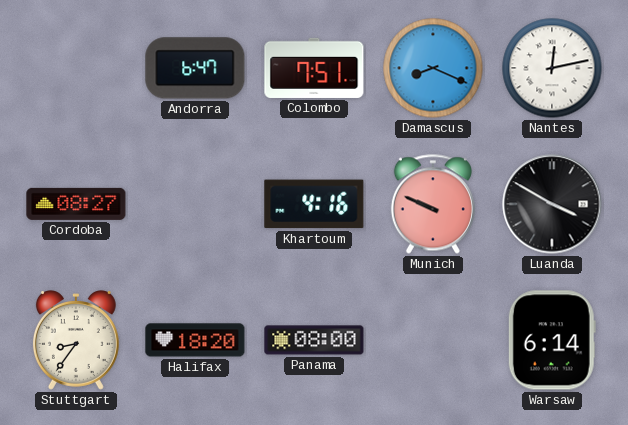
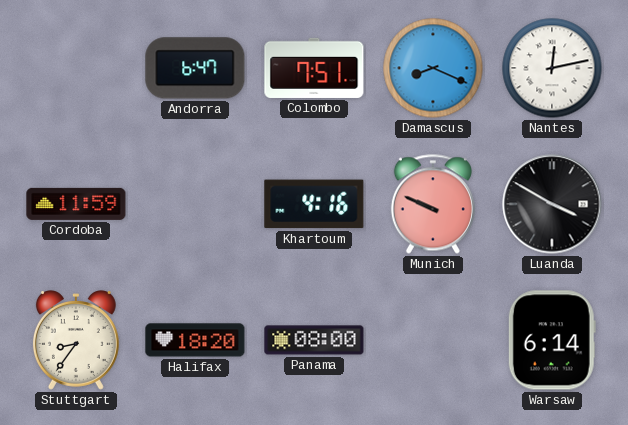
Cordoba: 08:27 -> 11:59 (76, 204)
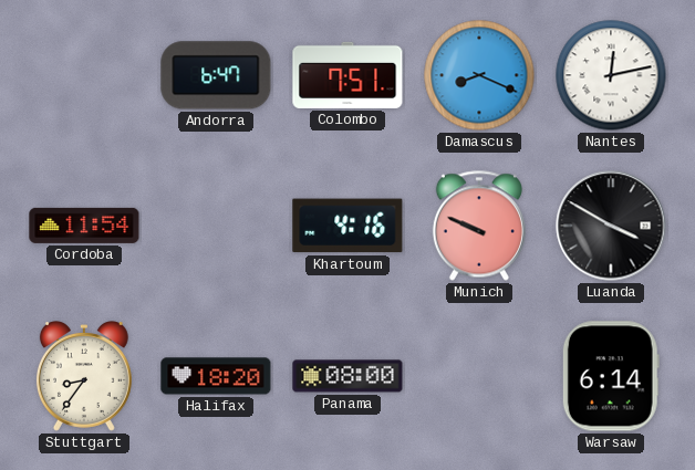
Cordoba: 11:59 -> 11:54 (84, 226)
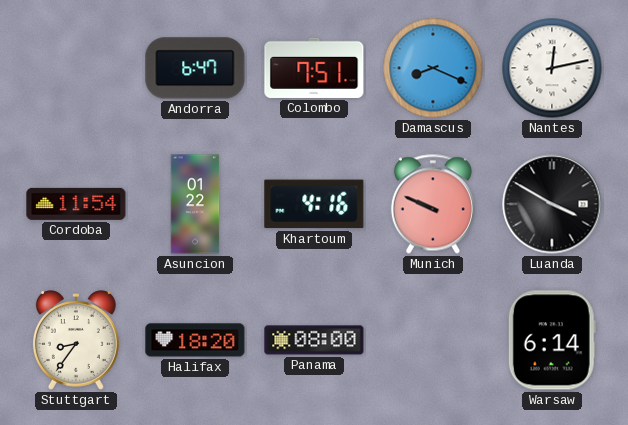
Asuncion: none -> 01:22 (195, 204)
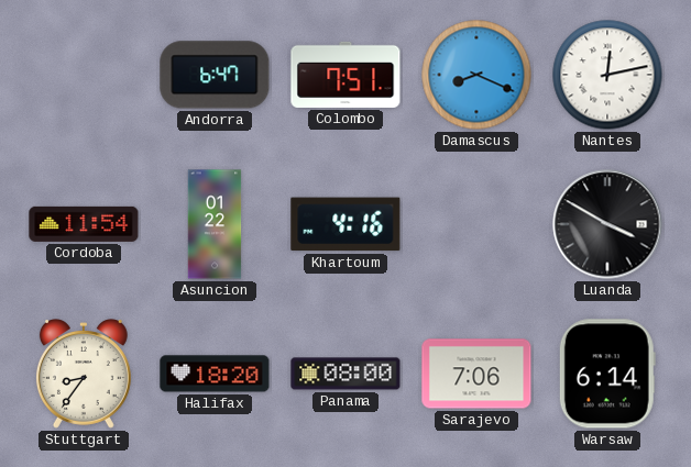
Munich: 9:49 -> none (433, 204)
Sarajevo: none -> 7:06 (476, 374)
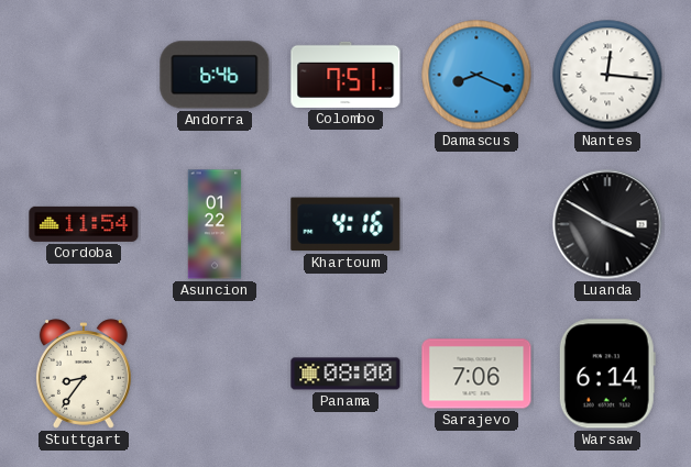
Andorra: 6:47 -> 6:46 (215, 75)
Nantes: 12:13 -> 12:16 (607, 75)
Halifax: 18:20 -> none (215, 374)
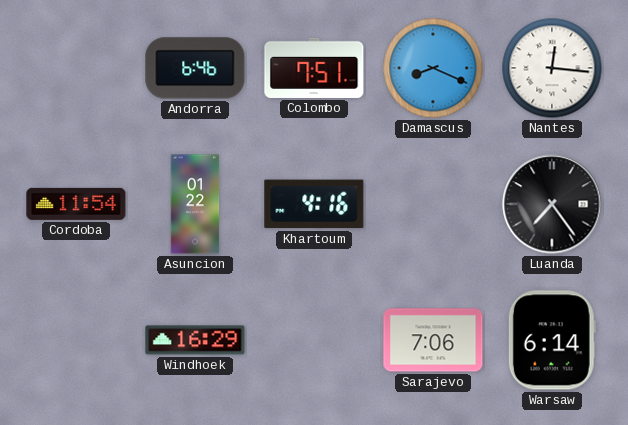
Luanda: 3:50 -> 7:24 (552, 204)
Stuttgart: 8:36 -> none (84, 374)
Windhoek: none -> 16:29 (195, 340)
Panama: 08:00 -> none (345, 374)
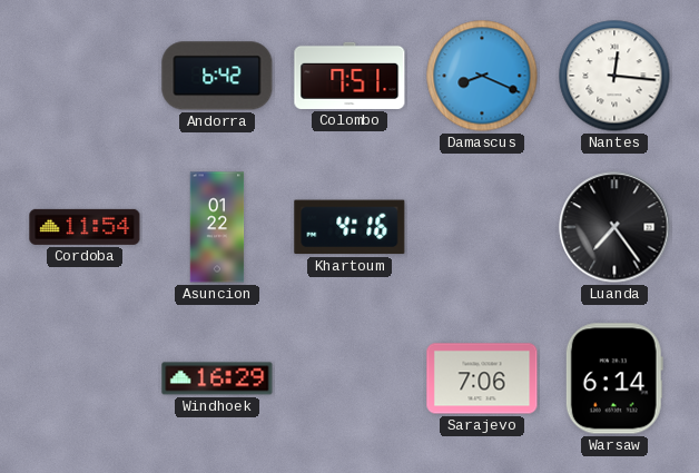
Andorra: 6:46 -> 6:42 (217, 76)
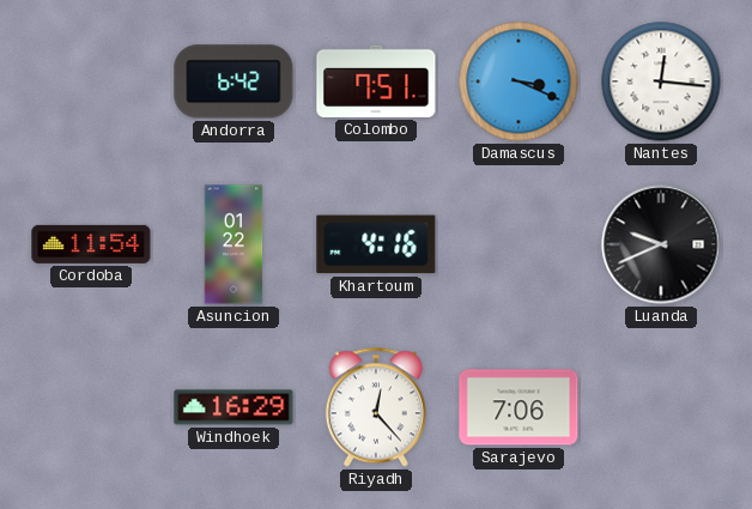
Damascus: 8:19 -> 3:19 (518, 81)
Luanda: 7:24 -> 9:41 (661, 244)
Riyadh: none -> 12:23 (376, 407)
Warsaw: 6:14 -> none (614, 378)
